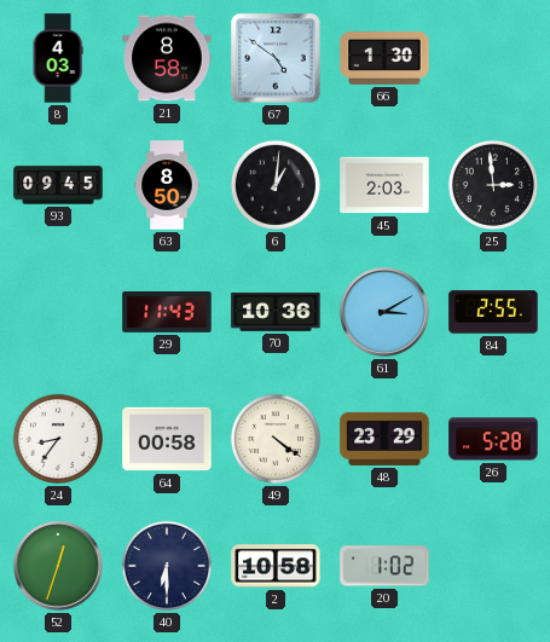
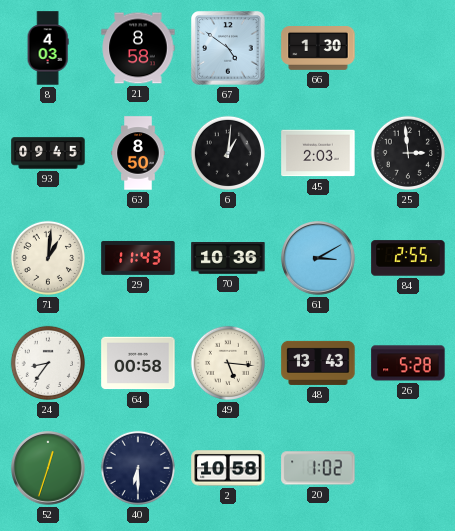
71: none -> 1:01 (48, 258)
49: 4:21 -> 5:16 (228, 363)
48: 23:29 -> 13:43 (318, 363)
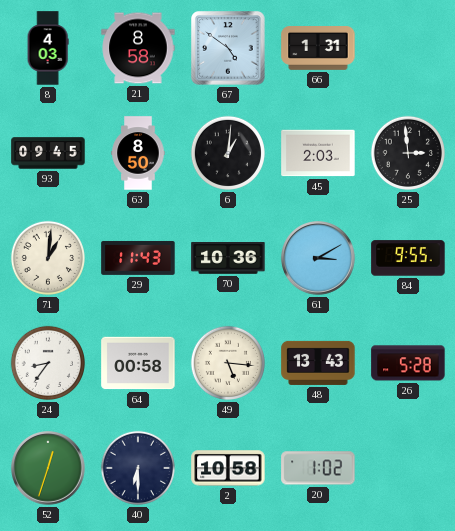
66: 1:30 -> 1:31 (318, 49)
84: 2:55 -> 9:55 (408, 258)
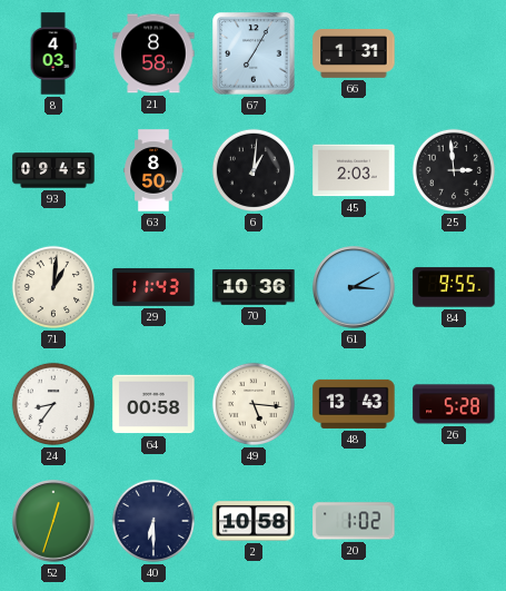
67: 4:51 -> 7:05 (254, 53)
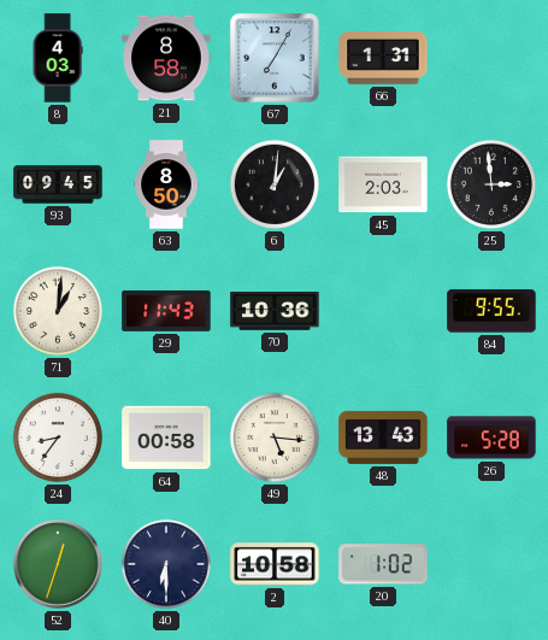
61: 3:10 -> none (354, 287)
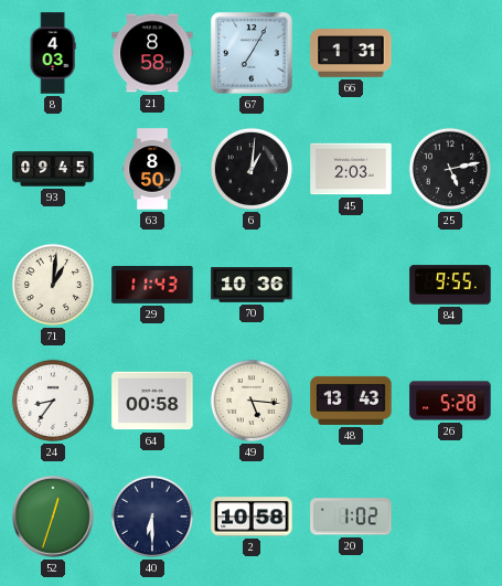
25: 2:59 -> 5:13 (450, 169)
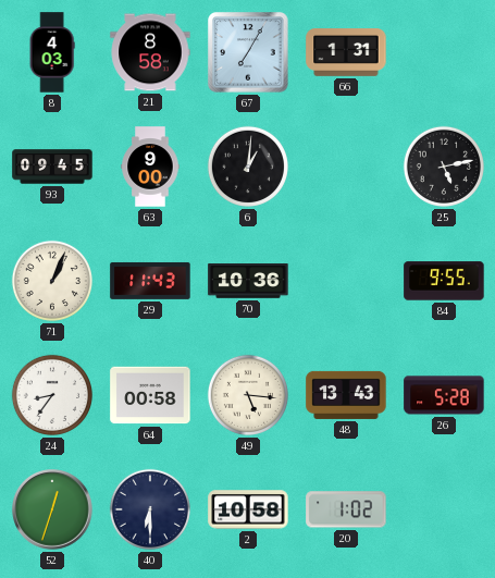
63: 8:50 -> 9:00 (150, 167)
45: 2:03 -> none (351, 169)
71: 1:01 -> 1:04 (52, 281)
